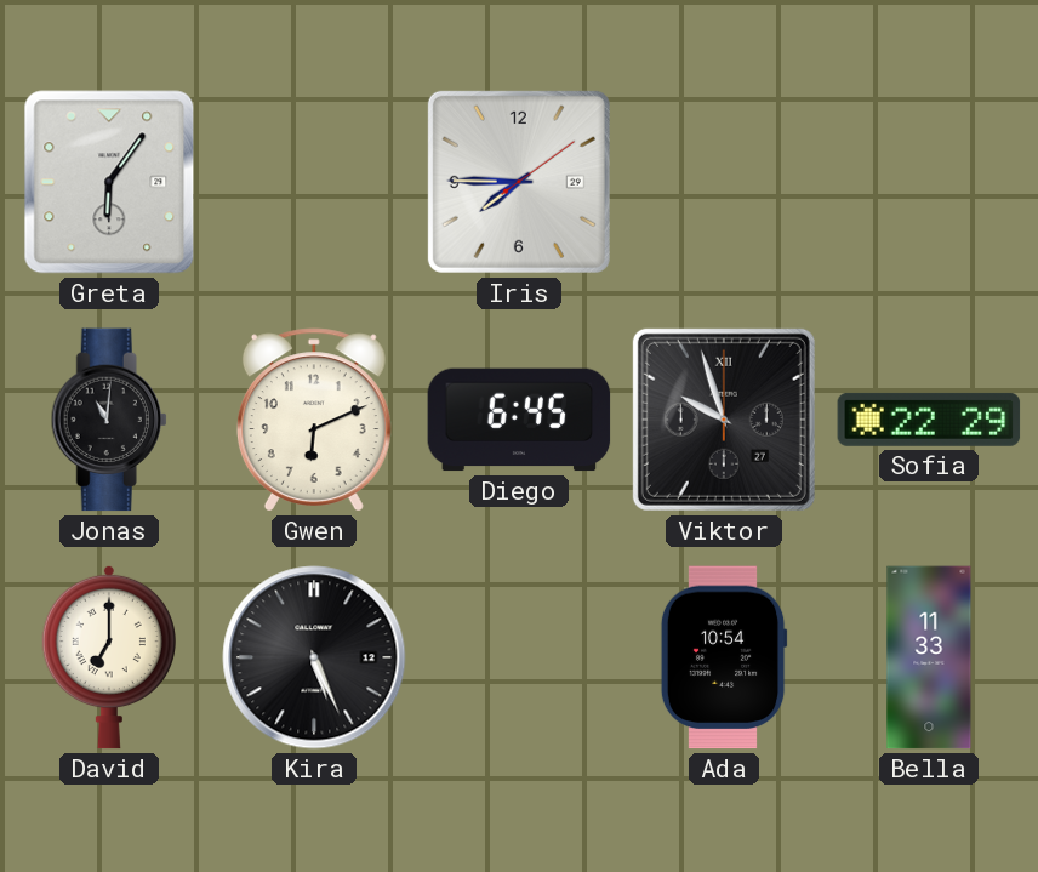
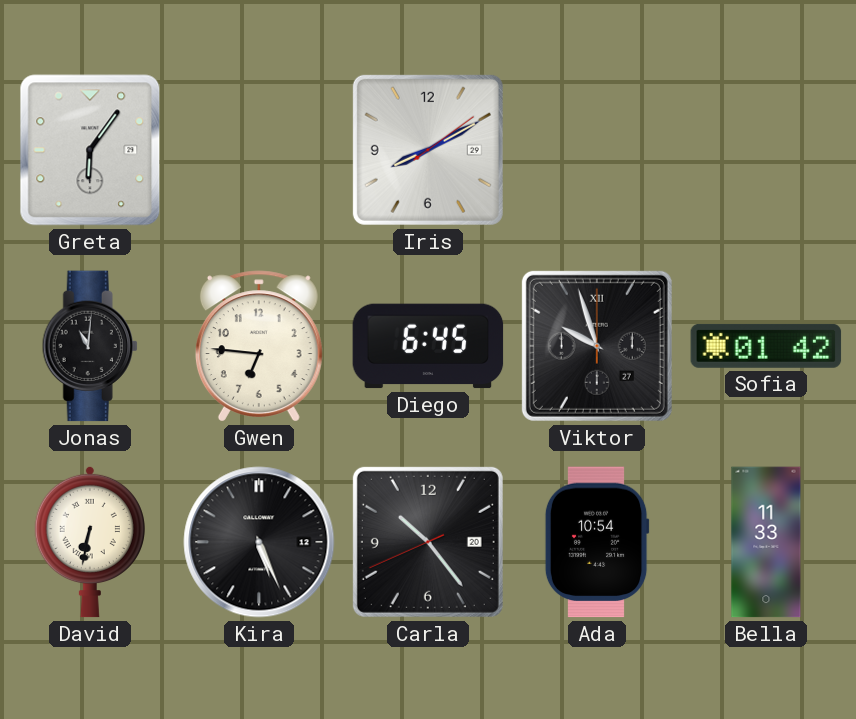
Iris: 7:45 -> 8:10 (428, 150)
Gwen: 6:11 -> 6:46 (259, 346)
Sofia: 22:29 -> 01:42 (766, 346)
David: 7:00 -> 6:32 (90, 542)
Carla: none -> 10:23 (428, 542)
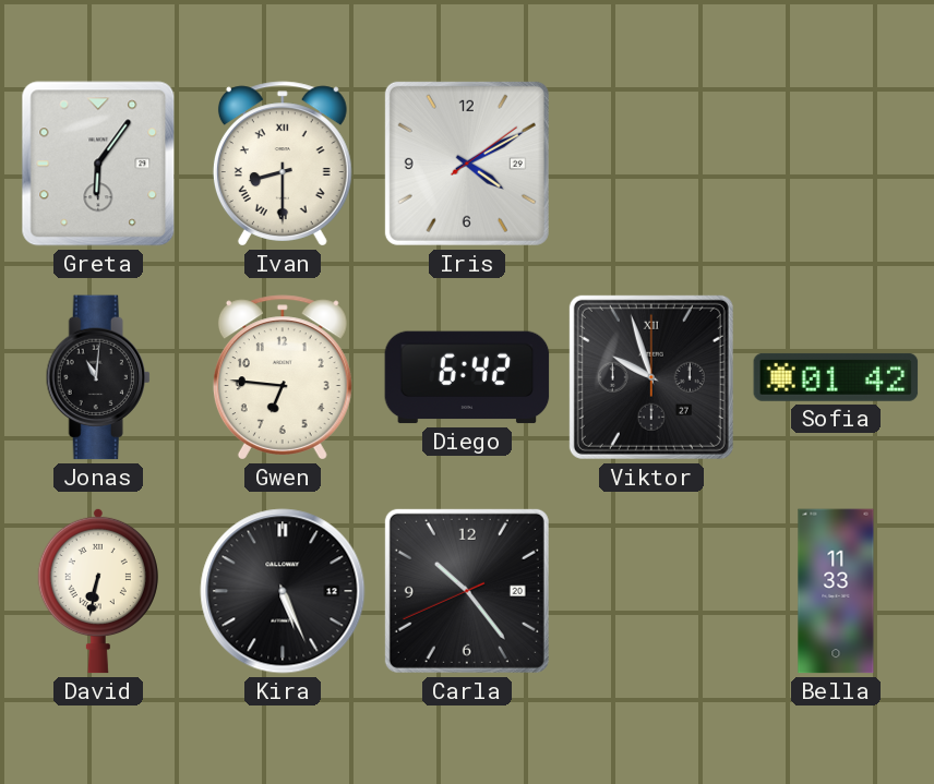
Ivan: none -> 8:30 (283, 164)
Iris: 8:10 -> 4:10 (467, 164)
Diego: 6:45 -> 6:42 (467, 377)
Ada: 10:54 -> none (597, 542)
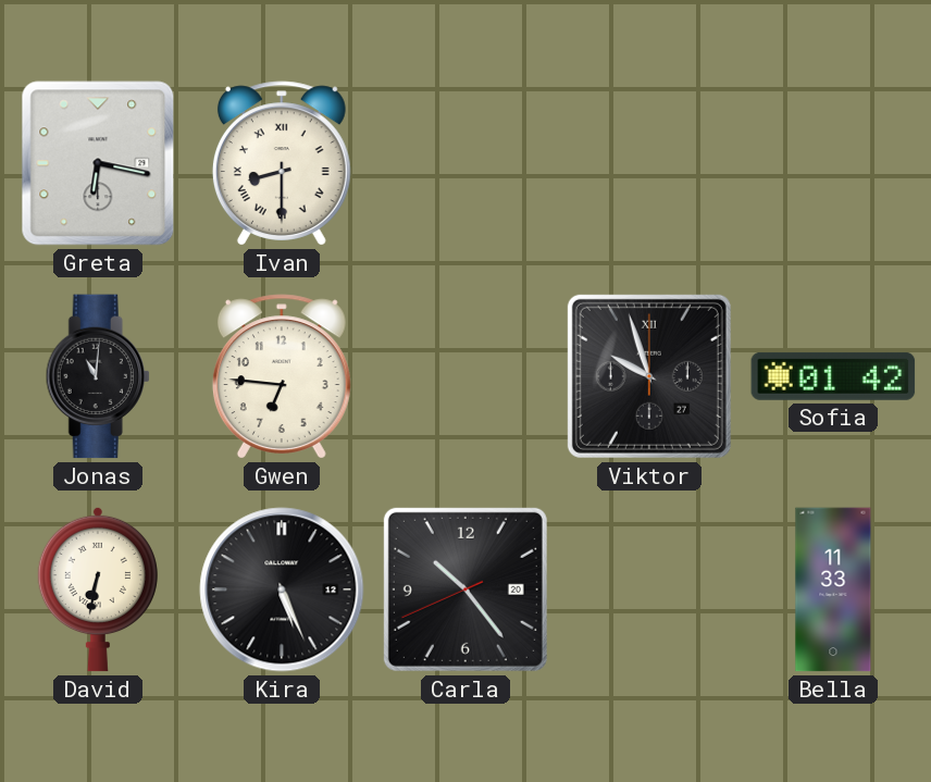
Greta: 6:06 -> 6:17 (98, 163)
Iris: 4:10 -> none (467, 164)
Diego: 6:42 -> none (467, 377)
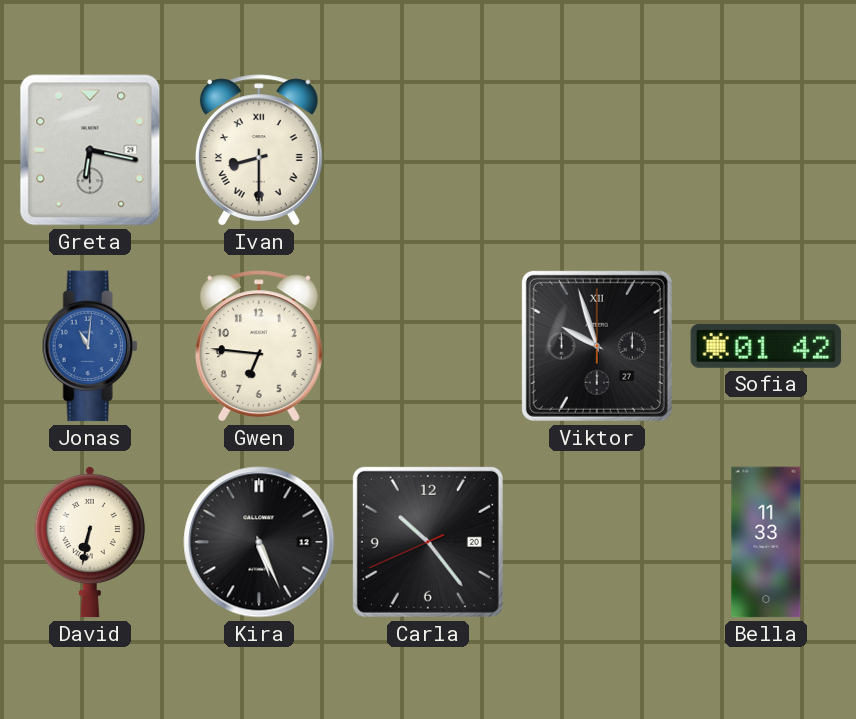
Jonas dial: black -> blue (90, 346)
